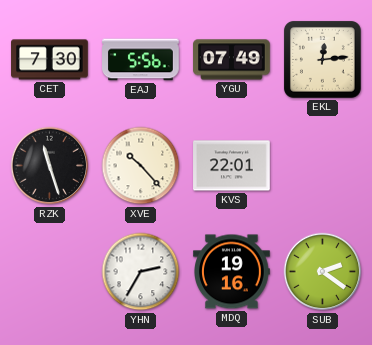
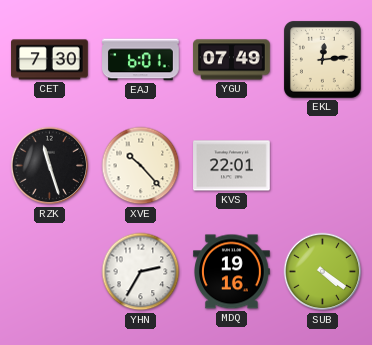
EAJ: 5:56 -> 6:01 (141, 60)
SUB: 2:21 -> 4:21 (323, 272)
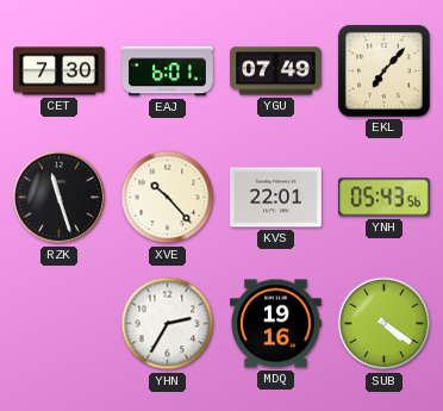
EKL: 12:14 -> 7:07 (383, 70)
YNH: none -> 05:43 (383, 198)
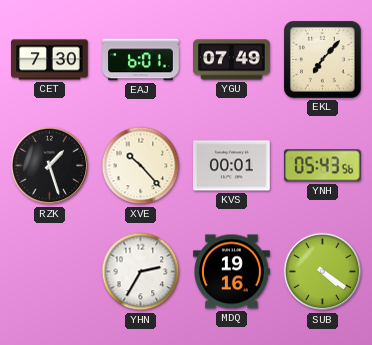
RZK: 11:27 -> 1:27 (50, 166)
KVS: 22:01 -> 00:01 (232, 166)
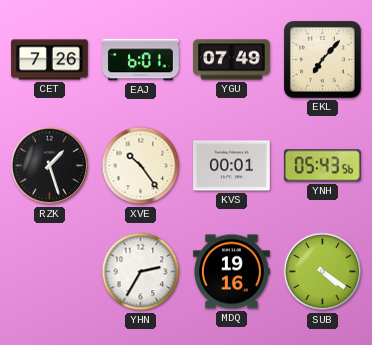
CET: 7:30 -> 7:26 (50, 60)
XVE: 10:23 -> 10:24 (141, 166)
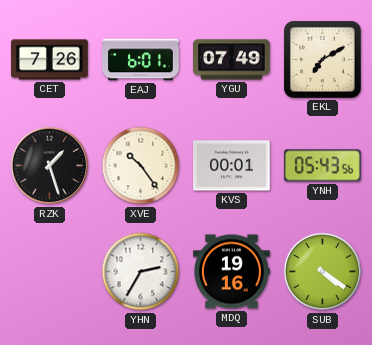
EKL: 7:07 -> 7:10 (322, 59)
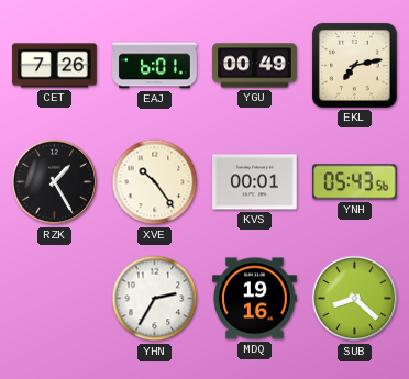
YGU: 07:49 -> 00:49 (255, 66)
EKL: 7:10 -> 7:13 (354, 65)
RZK: 1:27 -> 1:25 (55, 182)
SUB: 4:21 -> 8:22 (355, 299)
